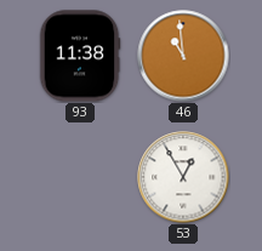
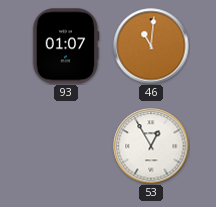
93: 11:38 -> 01:07 (66, 46)
46: 10:59 -> 11:01 (151, 46)
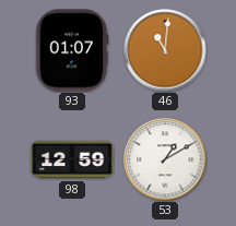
98: none -> 12:59 (72, 159)
53: 12:55 -> 1:10 (165, 159)
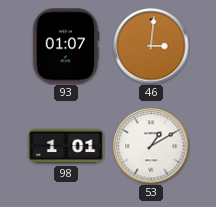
46: 11:01 -> 3:01 (151, 46)
98: 12:59 -> 1:01 (66, 146)
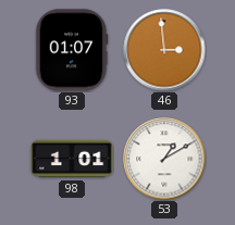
46: 3:01 -> 2:59 (164, 50)
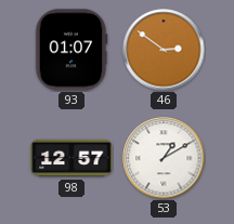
46: 2:59 -> 2:51 (164, 50)
98: 1:01 -> 12:57 (71, 158)
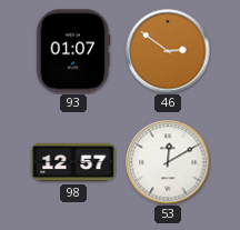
53: 1:10 -> 12:10 (168, 162)
